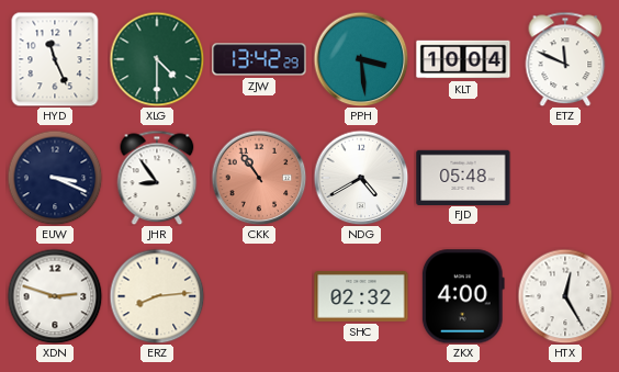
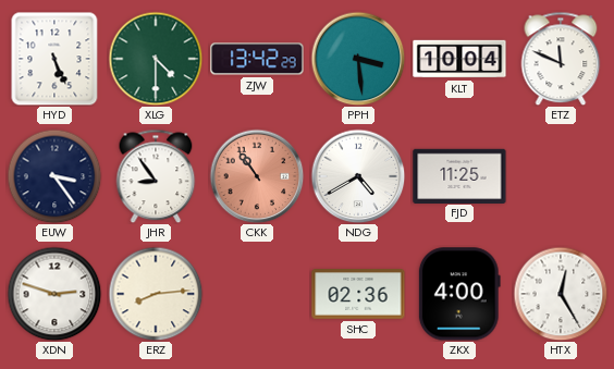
HYD: 11:26 -> 5:26 (54, 59)
EUW: 3:19 -> 3:24 (54, 176)
FJD: 05:48 -> 11:25 (459, 175)
SHC: 02:32 -> 02:36 (358, 295)
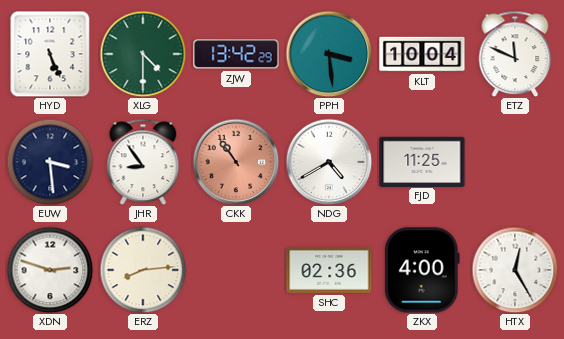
EUW: 3:24 -> 3:29 (50, 162)
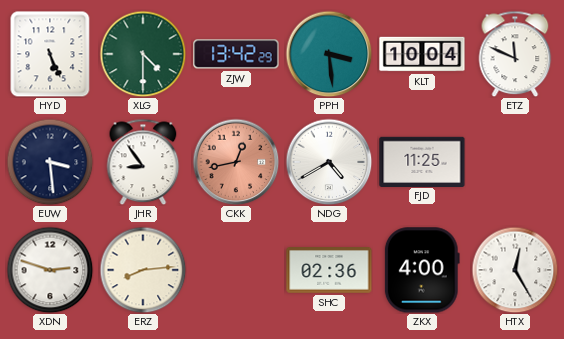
CKK: 10:54 -> 12:43 (236, 162)
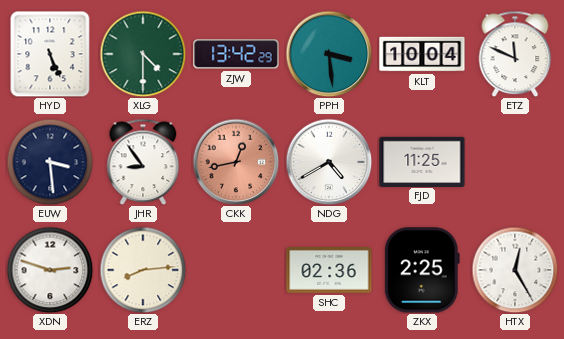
ZKX: 4:00 -> 2:25 (422, 270)
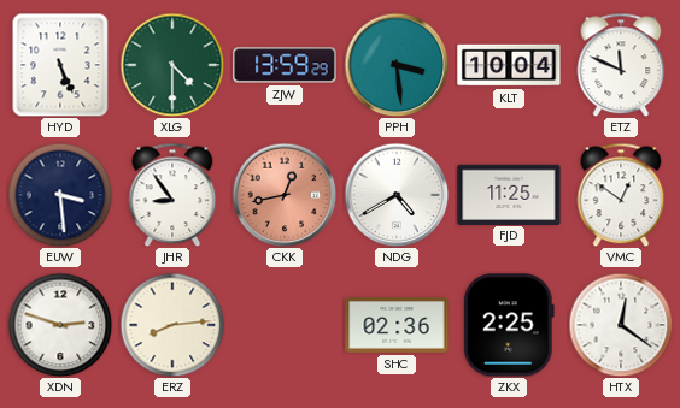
ZJW: 13:42 -> 13:59 (285, 65)
VMC: none -> 12:51 (621, 195)
HTX: 12:25 -> 12:21 (621, 325)
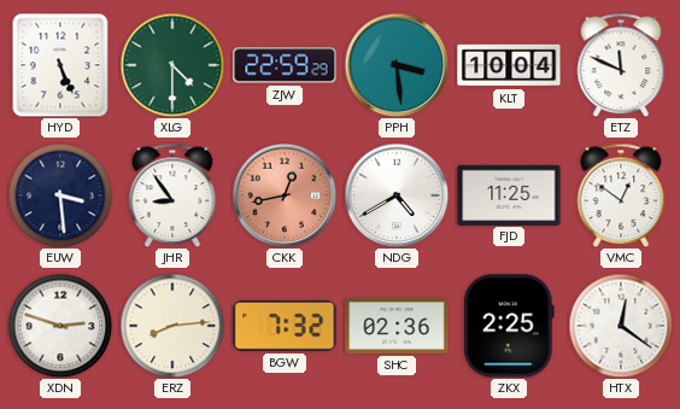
ZJW: 13:59 -> 22:59 (285, 65)
BGW: none -> 7:32 (285, 326)
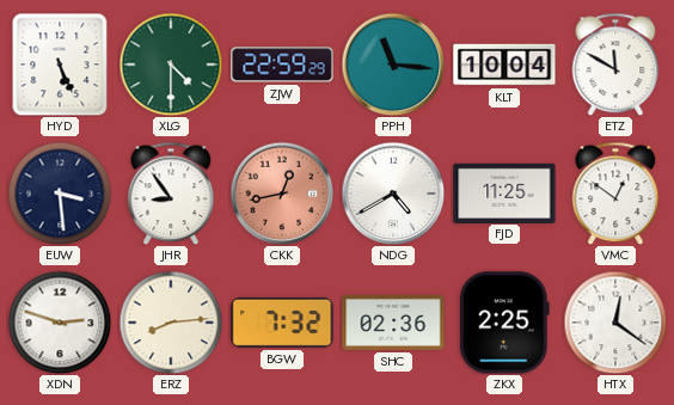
PPH: 3:29 -> 11:16 (393, 65)
ETZ: 11:49 -> 11:50 (615, 65)
